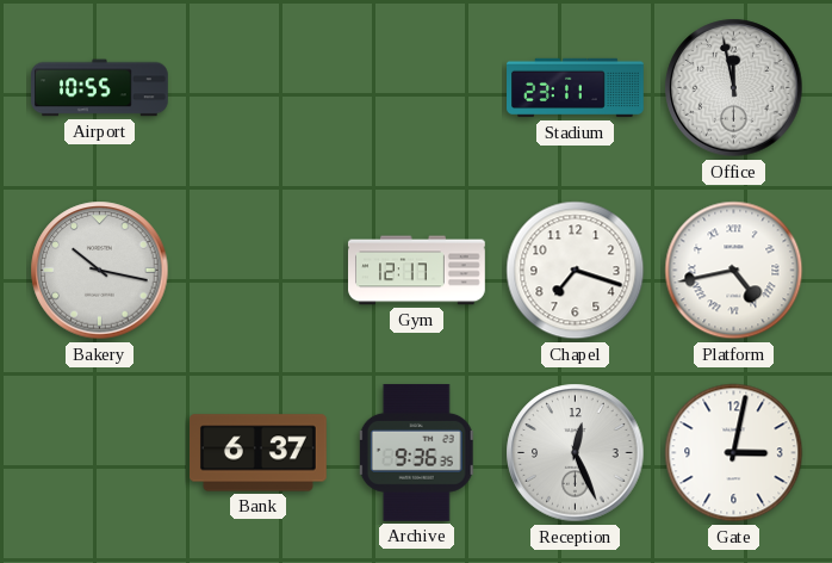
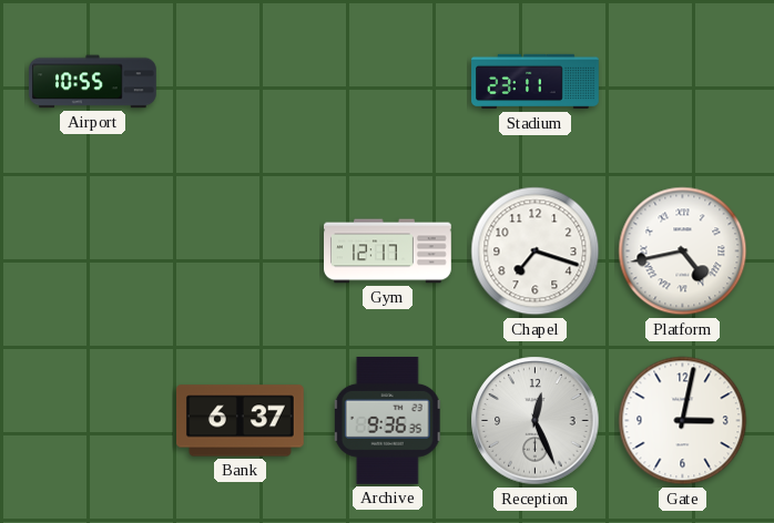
Office: 11:58 -> none (734, 88)
Bakery: 10:17 -> none (100, 271)
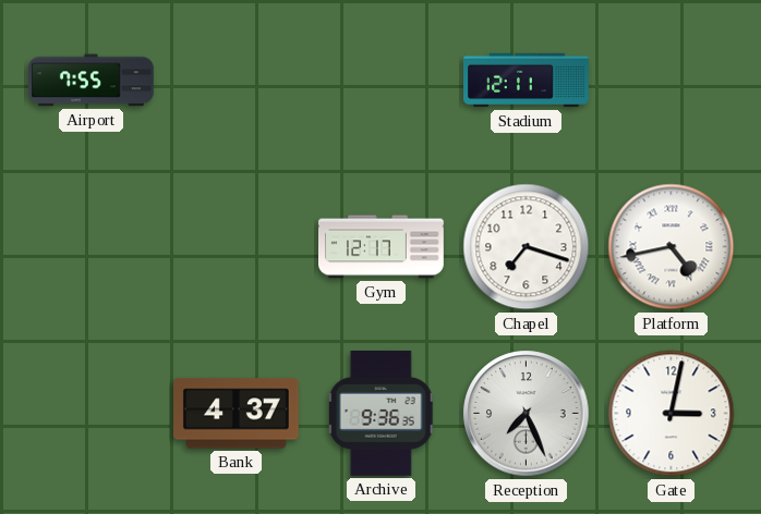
Airport: 10:55 -> 7:55 (92, 81)
Stadium: 23:11 -> 12:11 (527, 81)
Bank: 6:37 -> 4:37 (237, 414)
Reception: 12:26 -> 7:26 (527, 414)
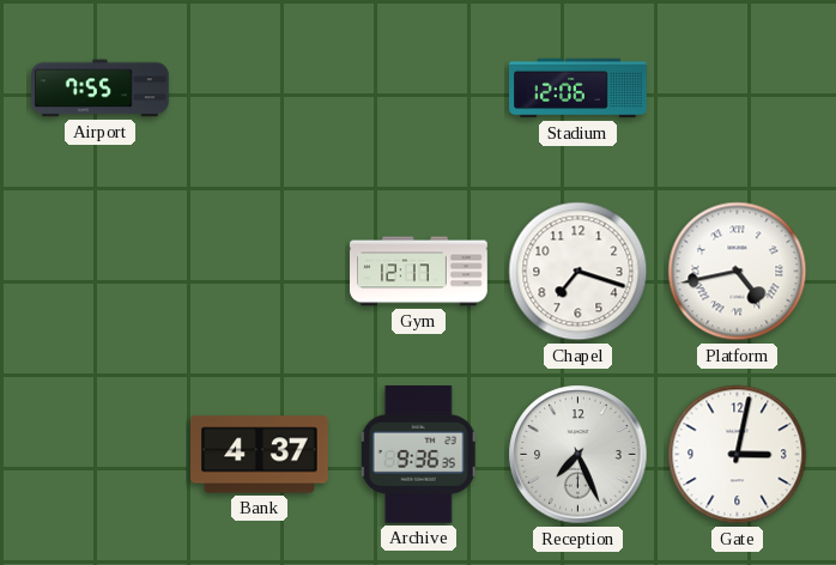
Stadium: 12:11 -> 12:06 (578, 89)
